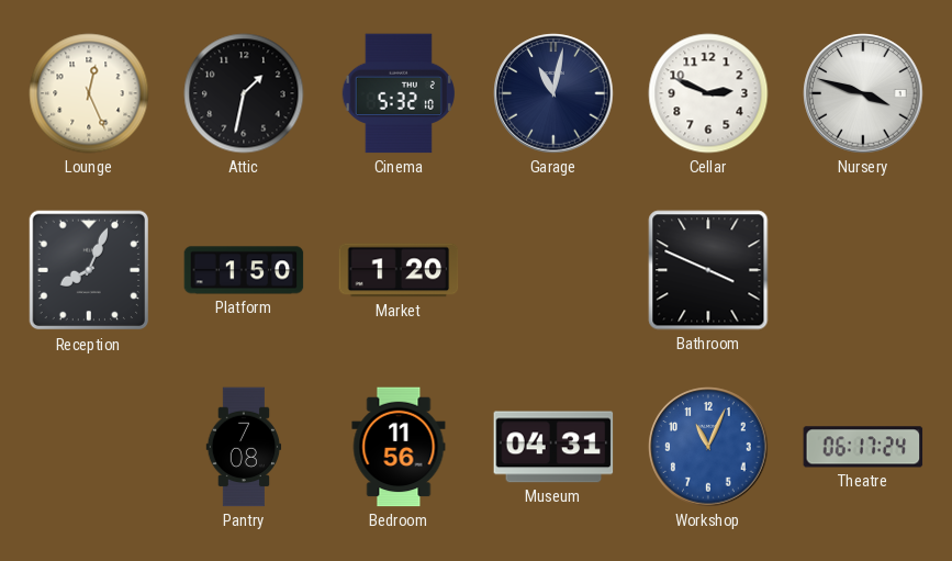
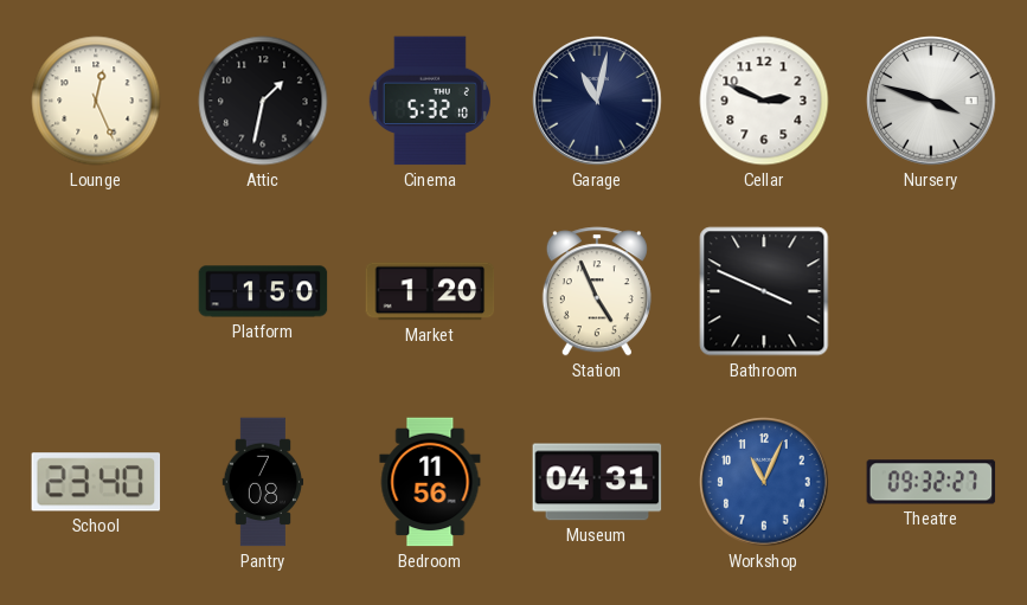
Reception: 8:04 -> none (89, 270)
Station: none -> 4:56 (597, 291)
School: none -> 23:40 (96, 482)
Theatre: 06:17 -> 09:32 (931, 482)
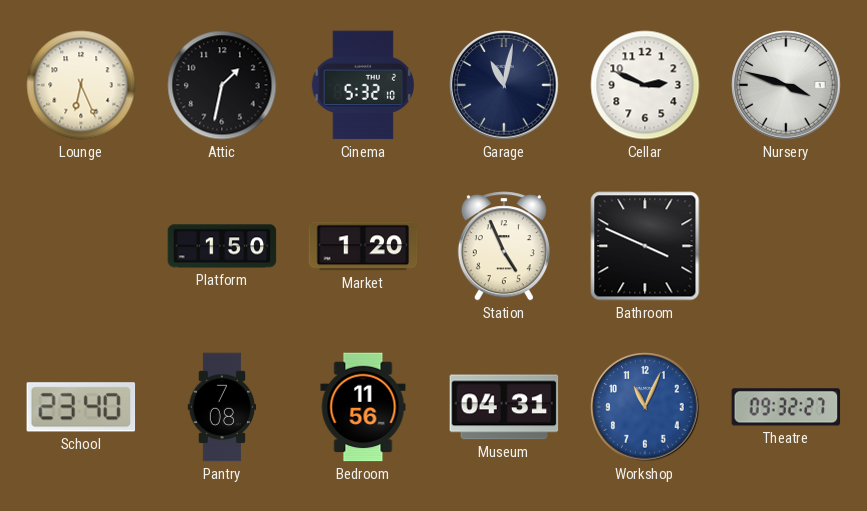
Lounge: 12:26 -> 6:26 (81, 85)
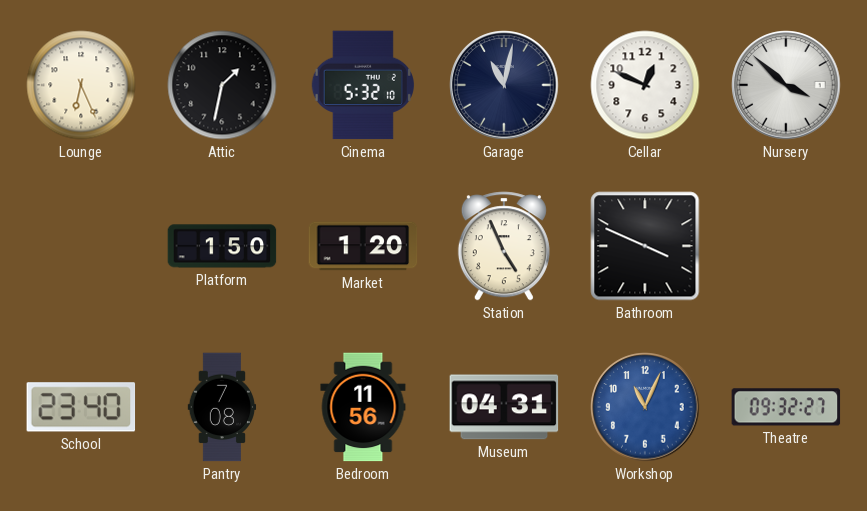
Cellar: 2:49 -> 12:49 (645, 85)
Nursery: 3:48 -> 3:52 (786, 85)
